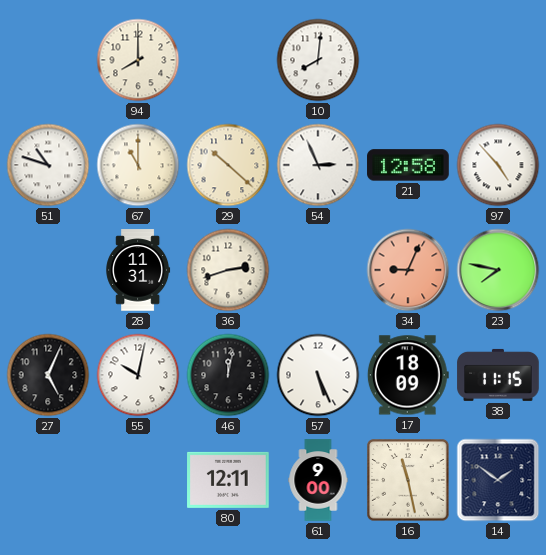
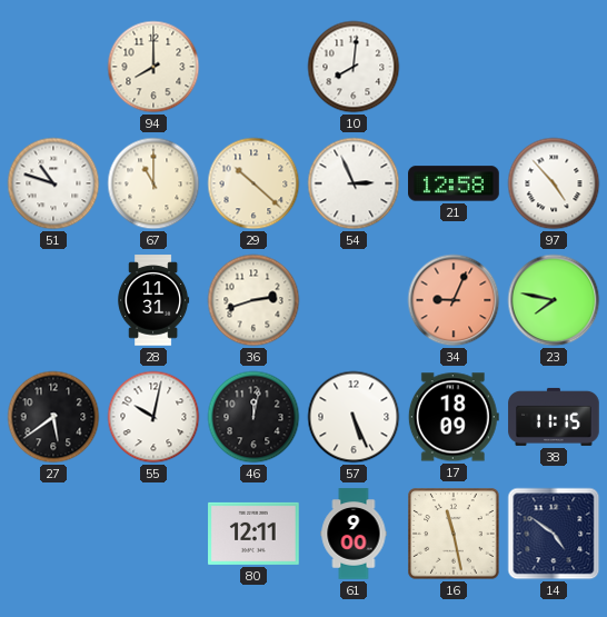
27: 5:04 -> 5:39 (53, 417)
14: 1:51 -> 4:51 (554, 534)
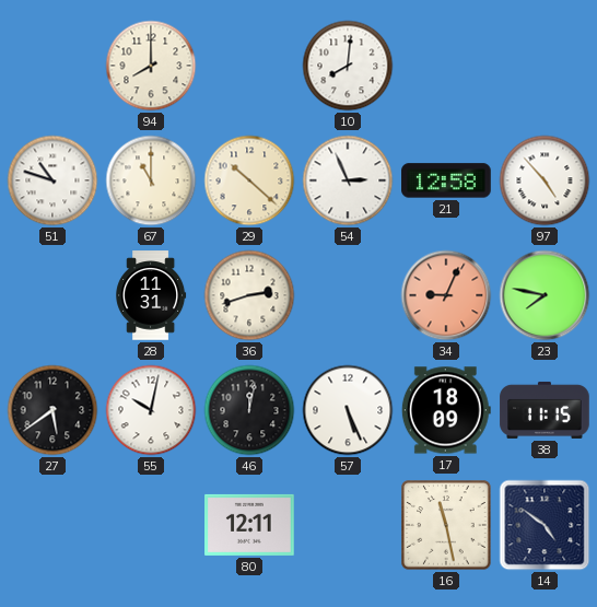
61: 9:00 -> none (354, 534)
